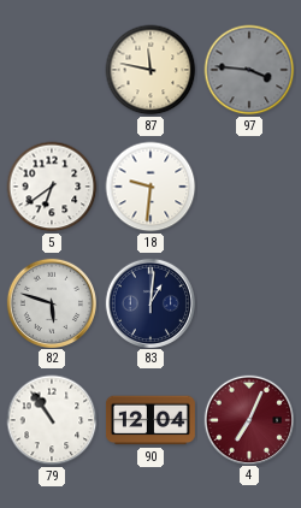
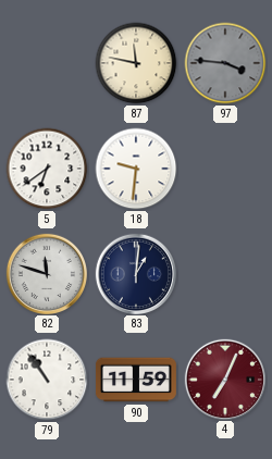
82: 5:48 -> 11:48 (46, 273)
90: 12:04 -> 11:59 (136, 380)
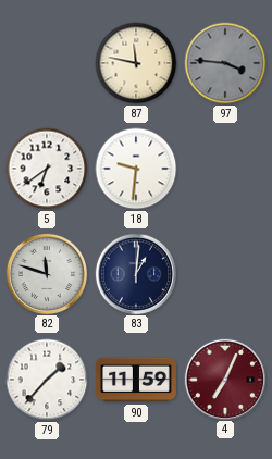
79: 10:54 -> 1:37 (47, 380)
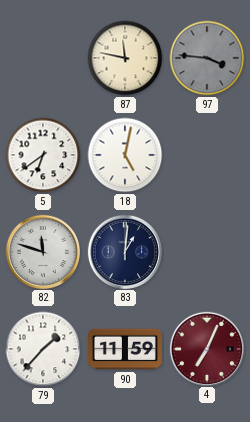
18: 9:31 -> 5:02 (125, 155)
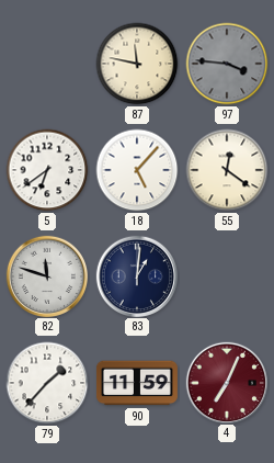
18: 5:02 -> 5:07 (137, 170)
55: none -> 12:21 (227, 170)
